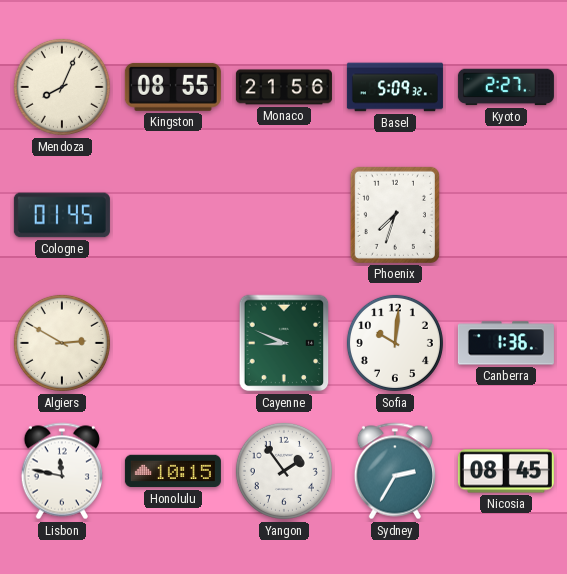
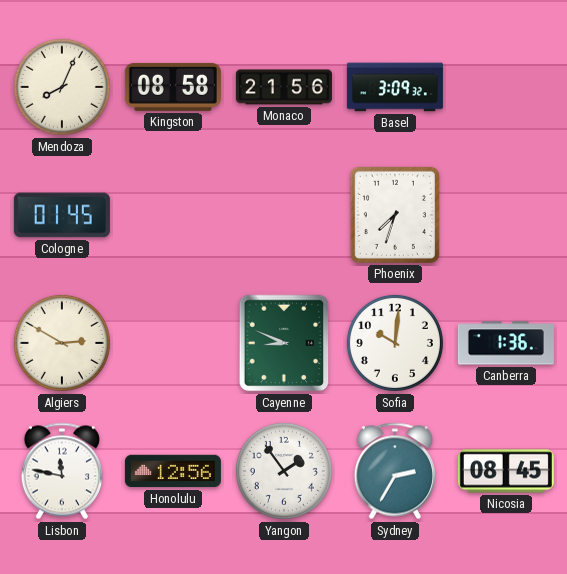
Kingston: 08:55 -> 08:58 (173, 87)
Basel: 5:09 -> 3:09 (395, 87)
Kyoto: 2:27 -> none (506, 87)
Honolulu: 10:15 -> 12:56 (173, 471)
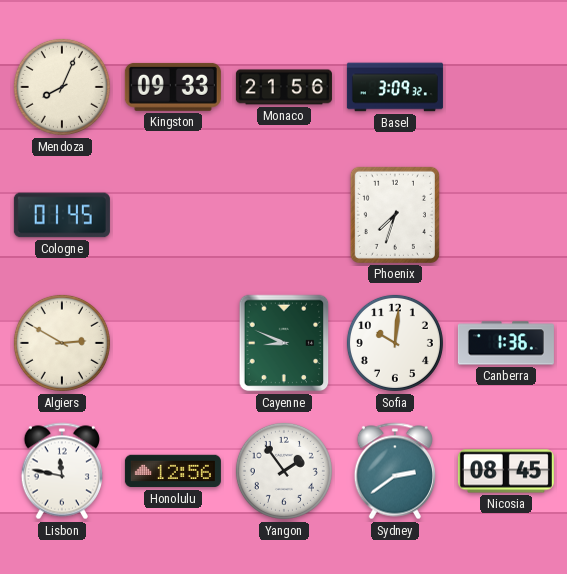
Kingston: 08:58 -> 09:33 (173, 87)
Sydney: 2:35 -> 2:39 (395, 471)
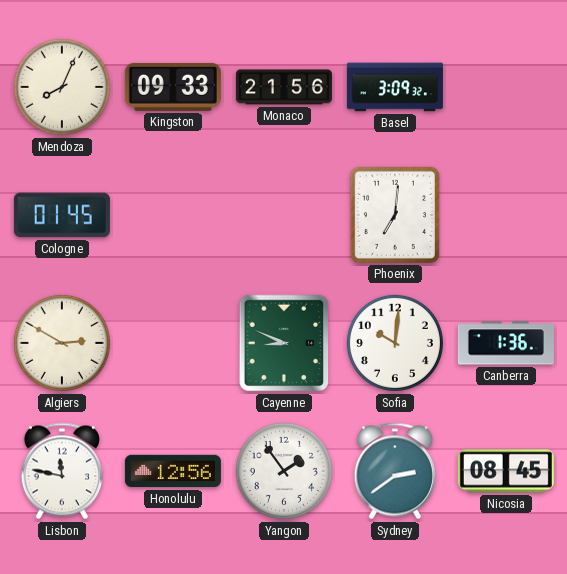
Phoenix: 7:33 -> 7:01 (395, 215)
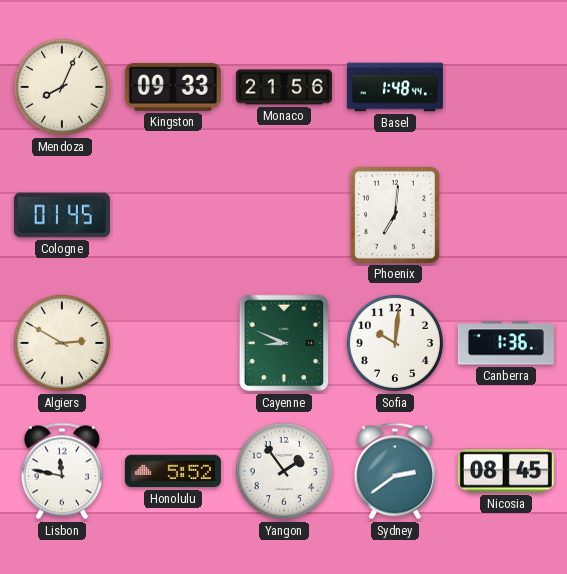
Basel: 3:09 -> 1:48 (395, 87)
Honolulu: 12:56 -> 5:52 (173, 471)
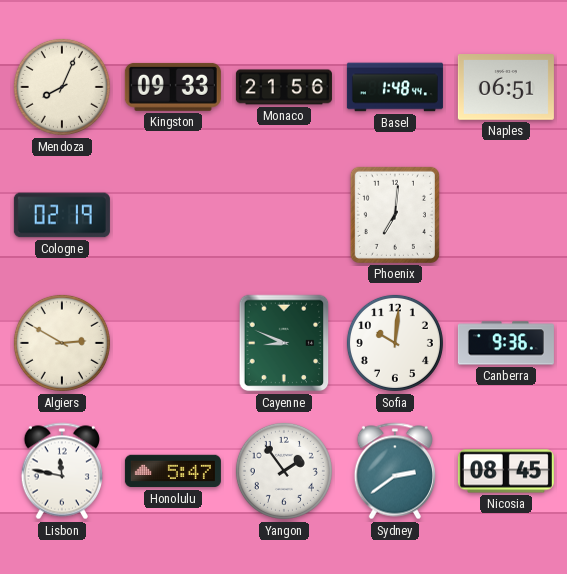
Naples: none -> 06:51 (506, 87)
Cologne: 01:45 -> 02:19 (62, 215)
Canberra: 1:36 -> 9:36 (506, 343)
Honolulu: 5:52 -> 5:47 (173, 471)
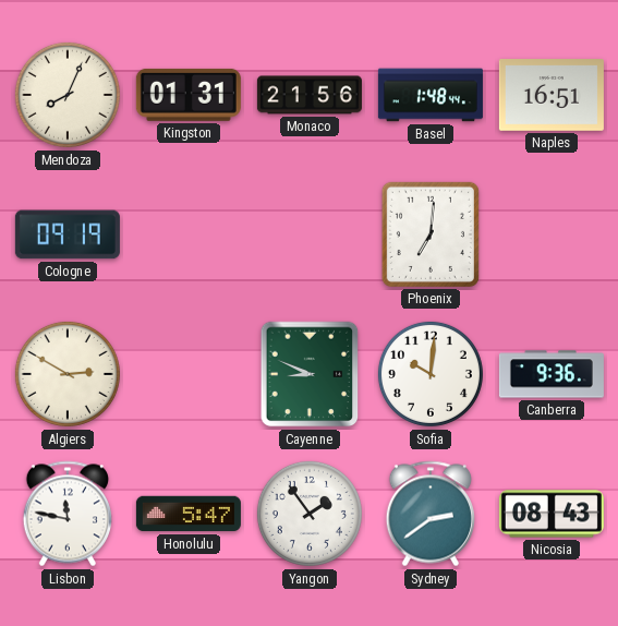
Kingston: 09:33 -> 01:31 (189, 95)
Naples: 06:51 -> 16:51 (552, 95)
Cologne: 02:19 -> 09:19 (68, 234)
Nicosia: 08:45 -> 08:43 (552, 514)
